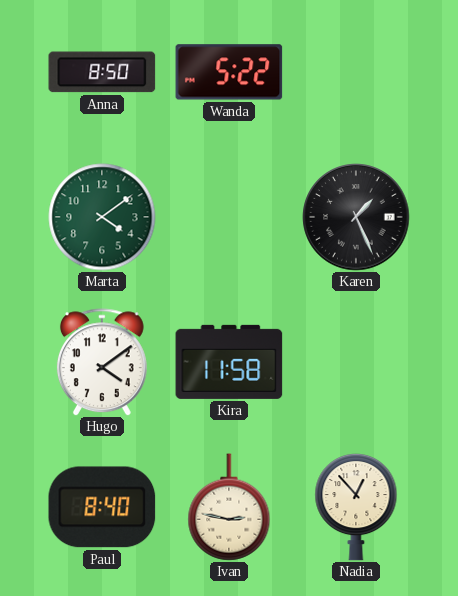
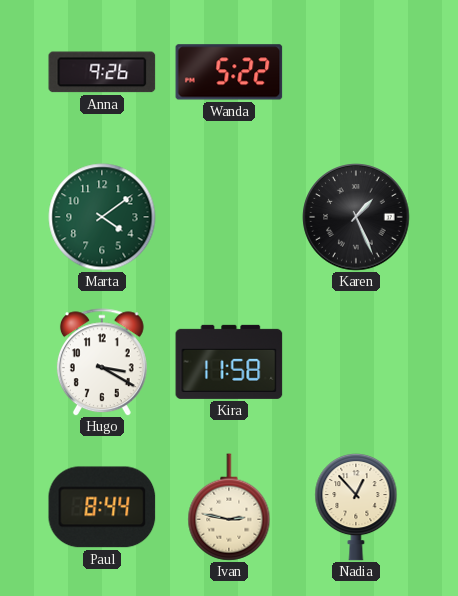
Anna: 8:50 -> 9:26 (102, 72)
Hugo: 4:09 -> 3:20 (102, 362)
Paul: 8:40 -> 8:44 (102, 507)
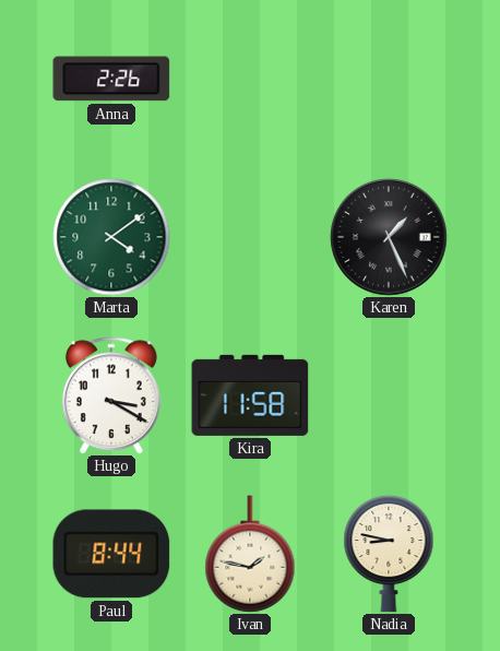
Anna: 9:26 -> 2:26 (111, 79)
Wanda: 5:22 -> none (229, 72)
Ivan: 2:47 -> 1:47 (250, 554)
Nadia: 12:53 -> 8:47 (389, 554)
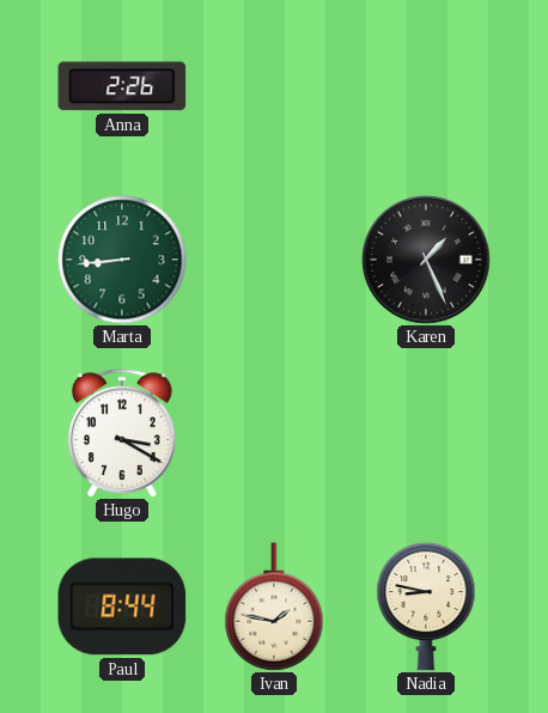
Marta: 4:09 -> 8:44 (122, 260)
Kira: 11:58 -> none (250, 395)
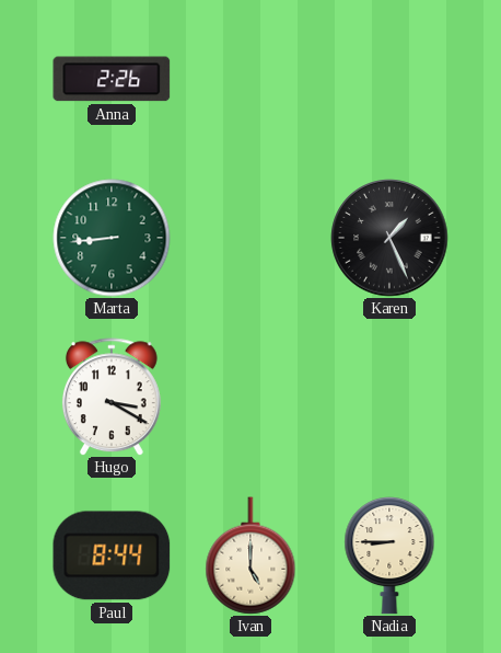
Ivan: 1:47 -> 5:00 (250, 555)
Nadia: 8:47 -> 8:45 (389, 555)
